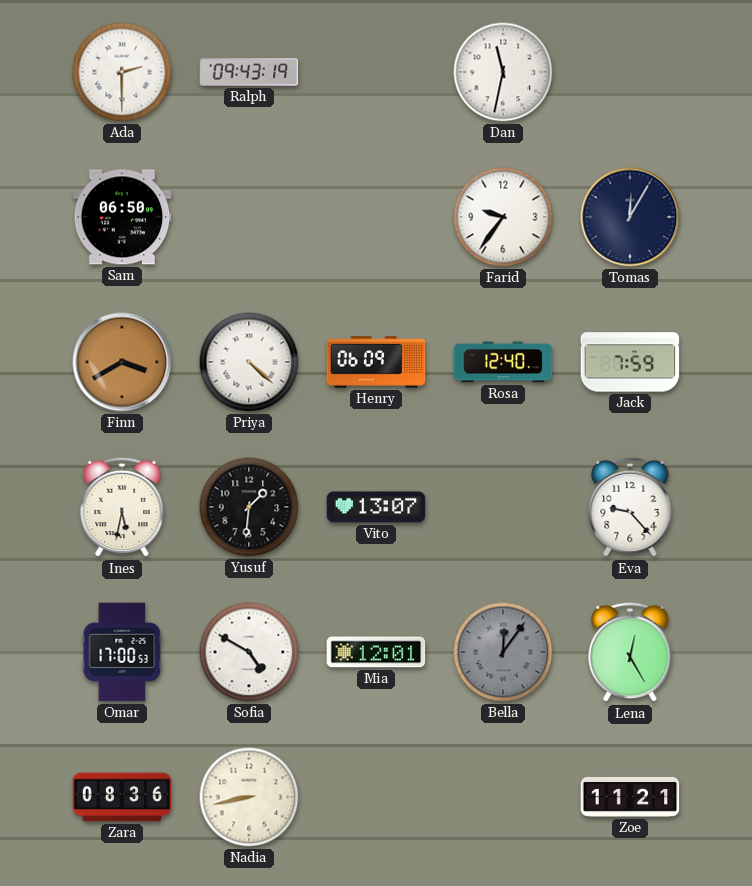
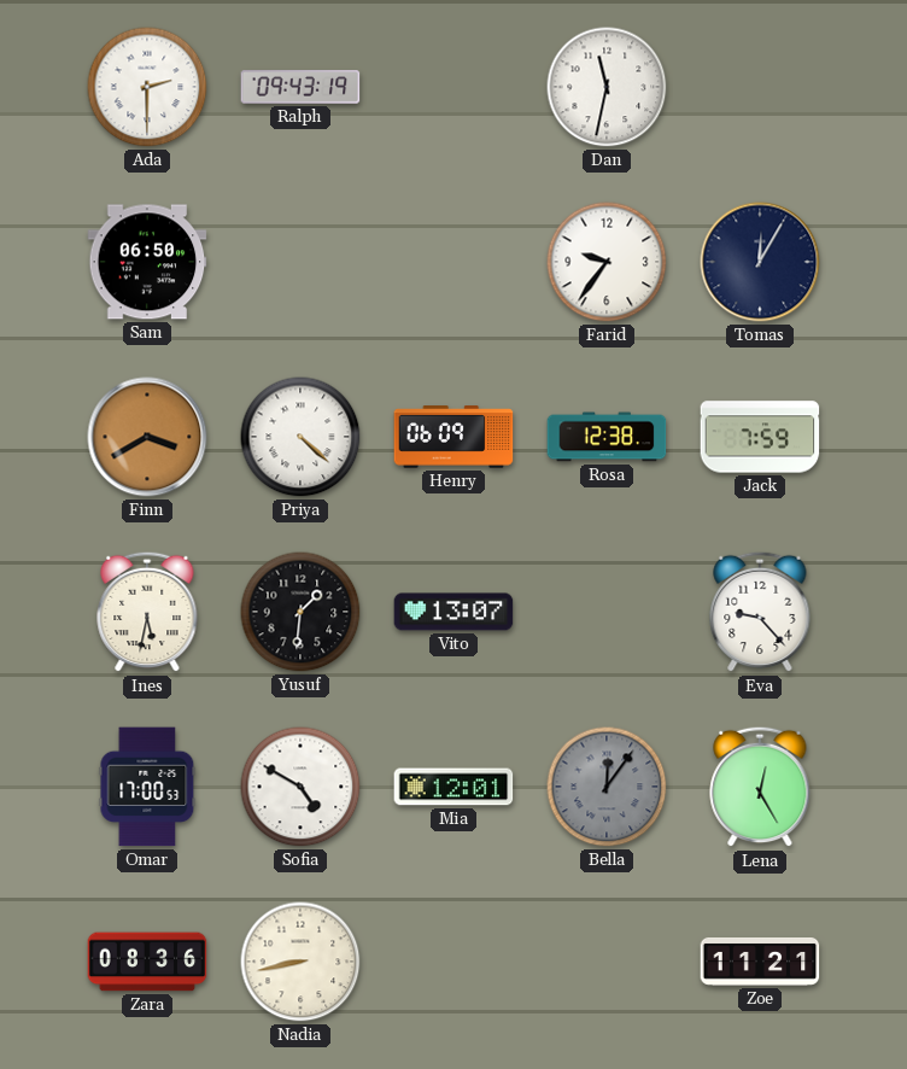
Rosa: 12:40 -> 12:38 (607, 437)
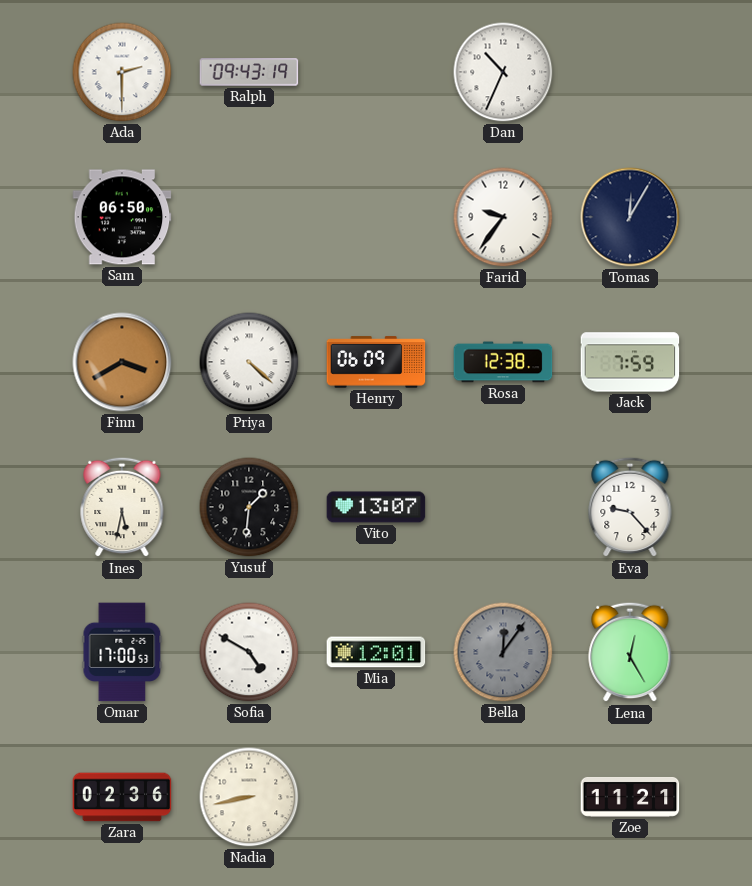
Dan: 11:32 -> 10:34 (503, 72)
Zara: 08:36 -> 02:36 (122, 797)
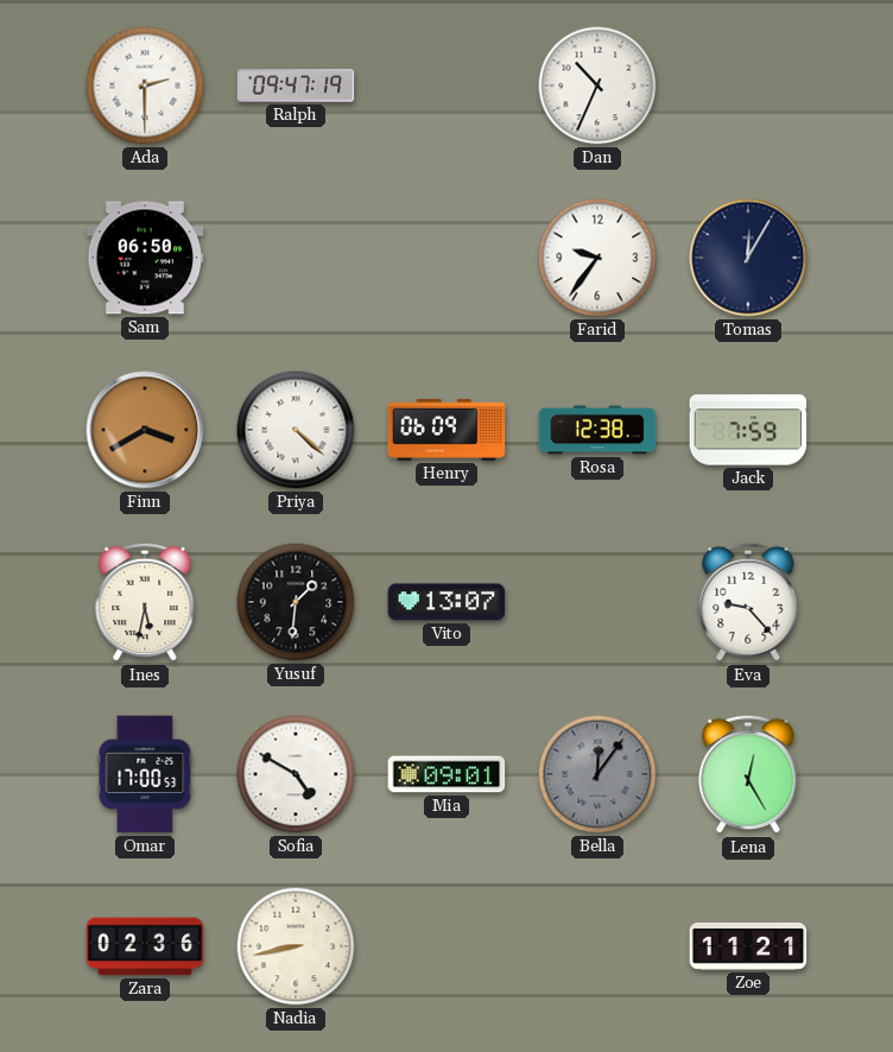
Ralph: 09:43 -> 09:47 (296, 85)
Mia: 12:01 -> 09:01 (446, 774)
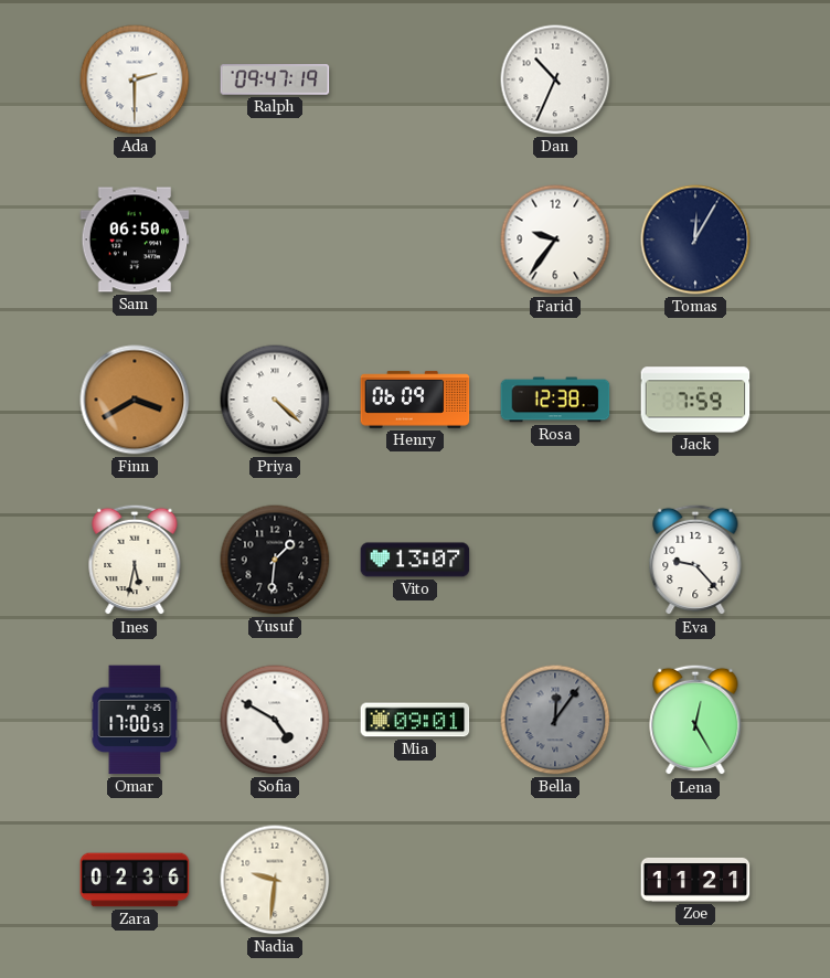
Nadia: 8:43 -> 9:31 (275, 880)
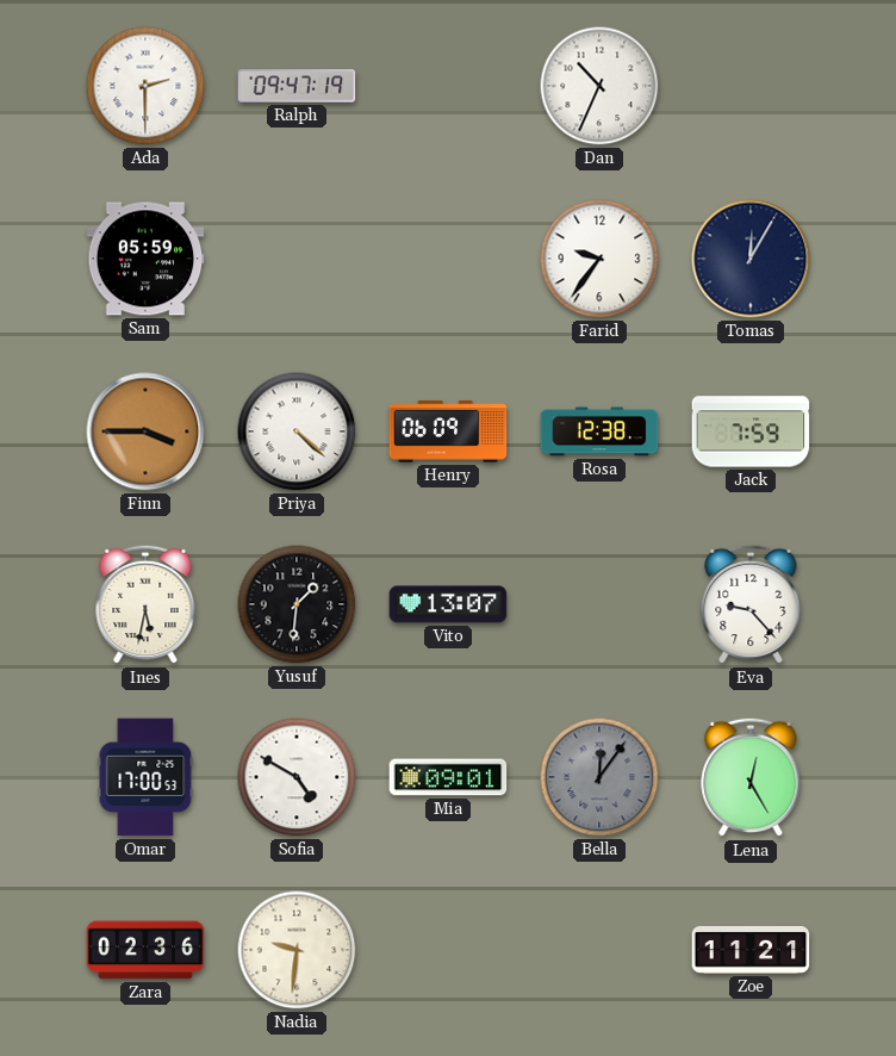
Sam: 06:50 -> 05:59 (145, 259)
Finn: 3:40 -> 3:45 (145, 431)
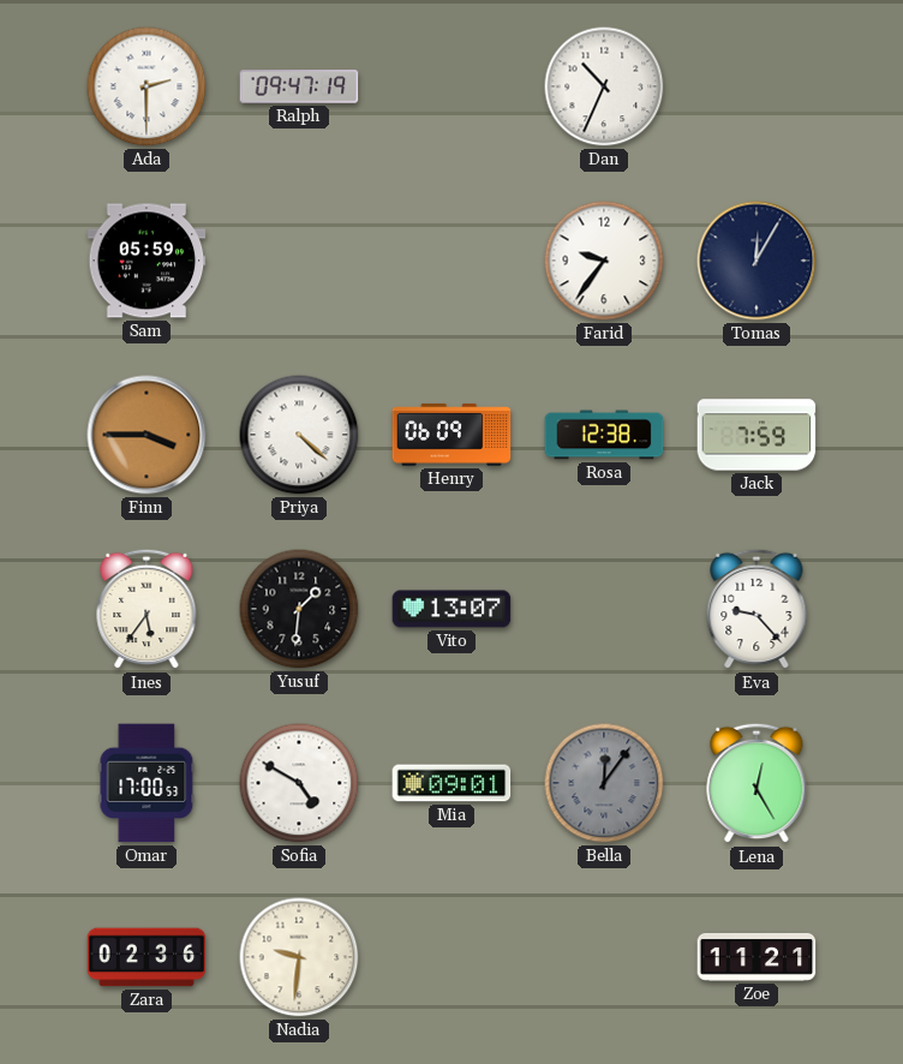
Ines: 5:32 -> 5:36 (146, 609)
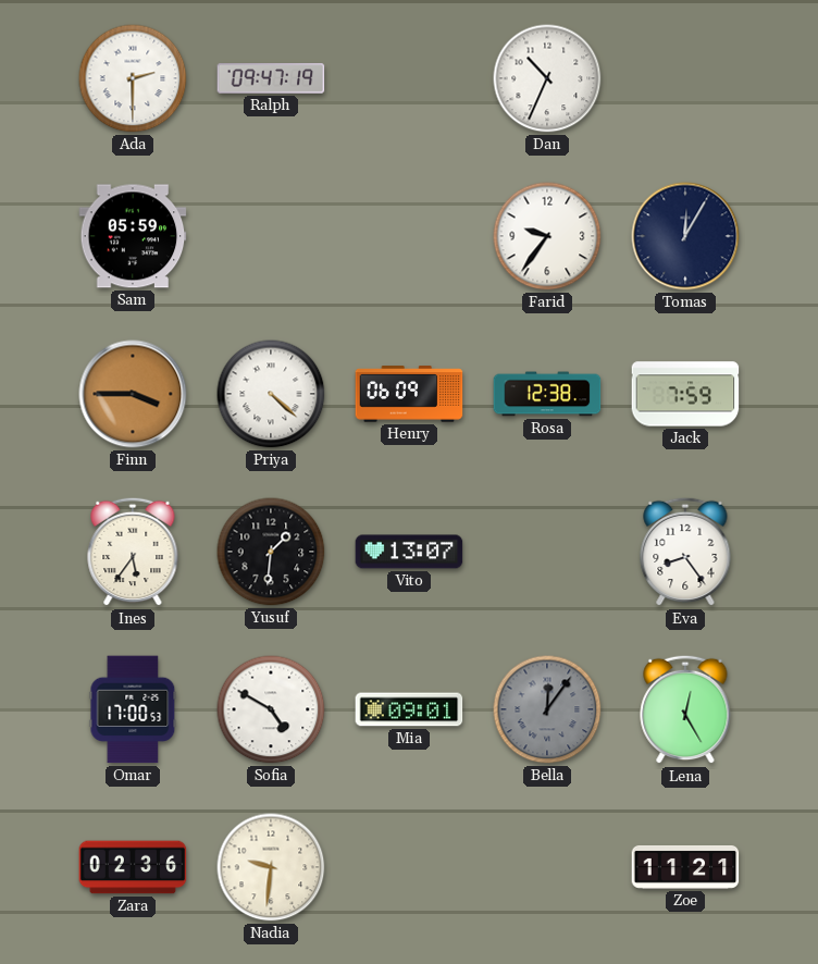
Eva: 9:23 -> 8:24 (685, 552)
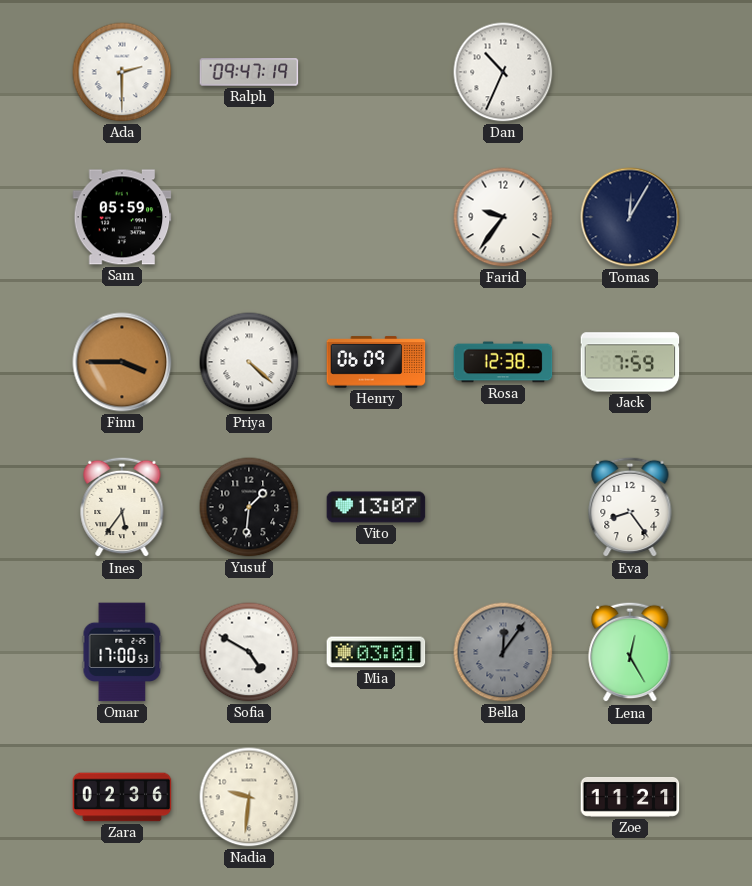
Mia: 09:01 -> 03:01 (376, 652)
